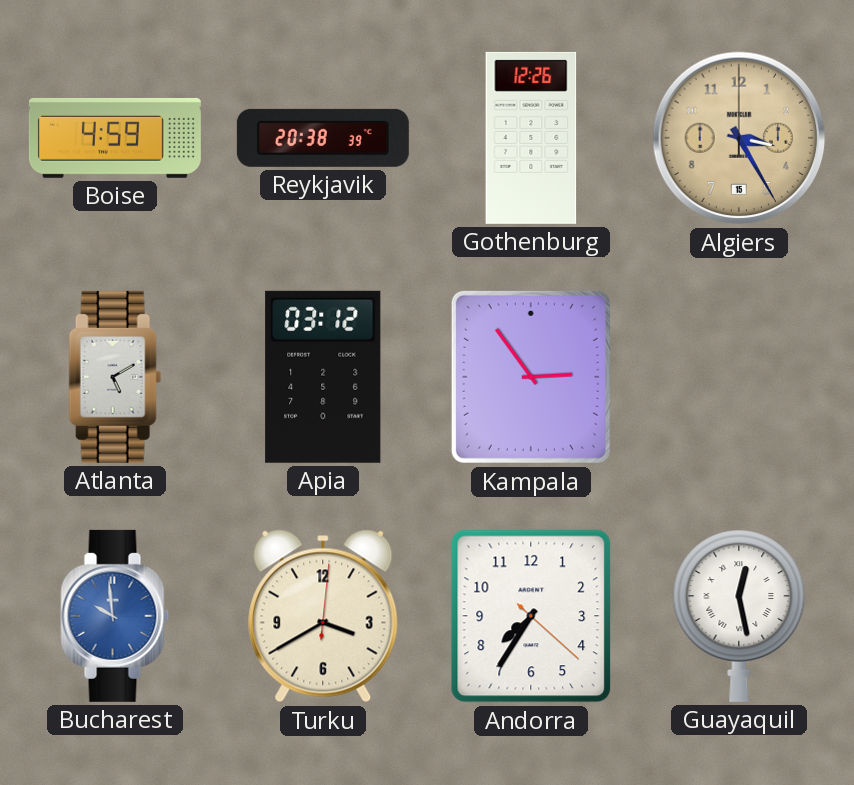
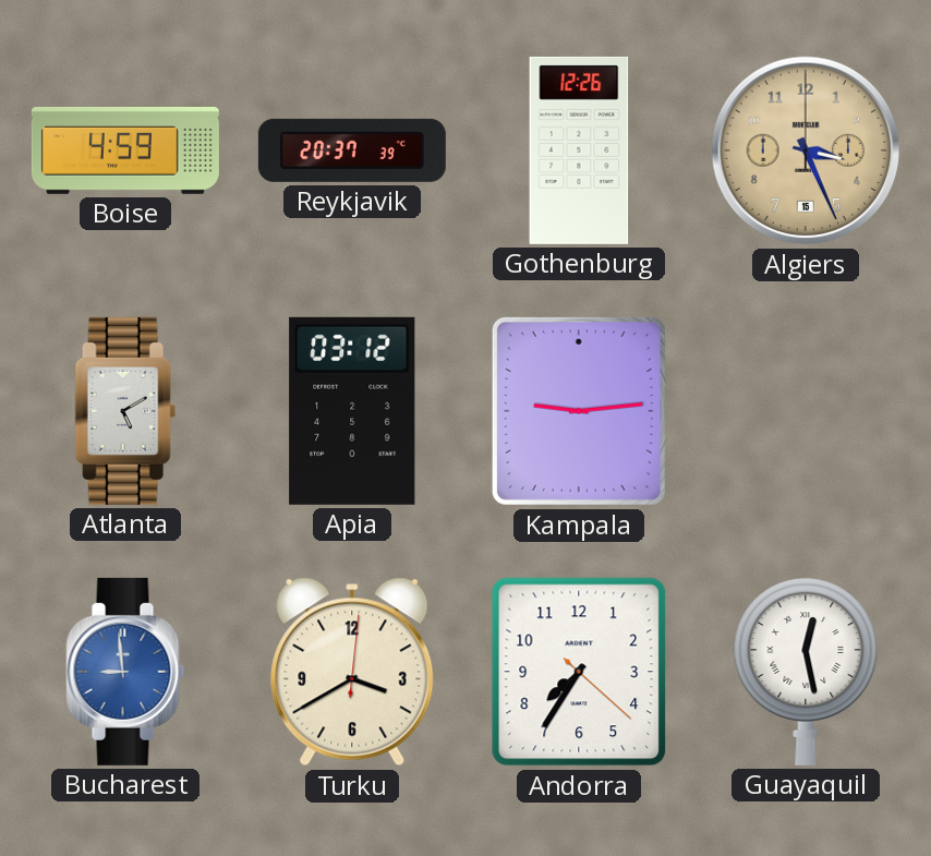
Reykjavik: 20:38 -> 20:37 (352, 150)
Algiers: 3:25 -> 3:26 (806, 150)
Kampala: 2:54 -> 9:14 (579, 411)
Bucharest: 9:59 -> 8:59 (125, 672)
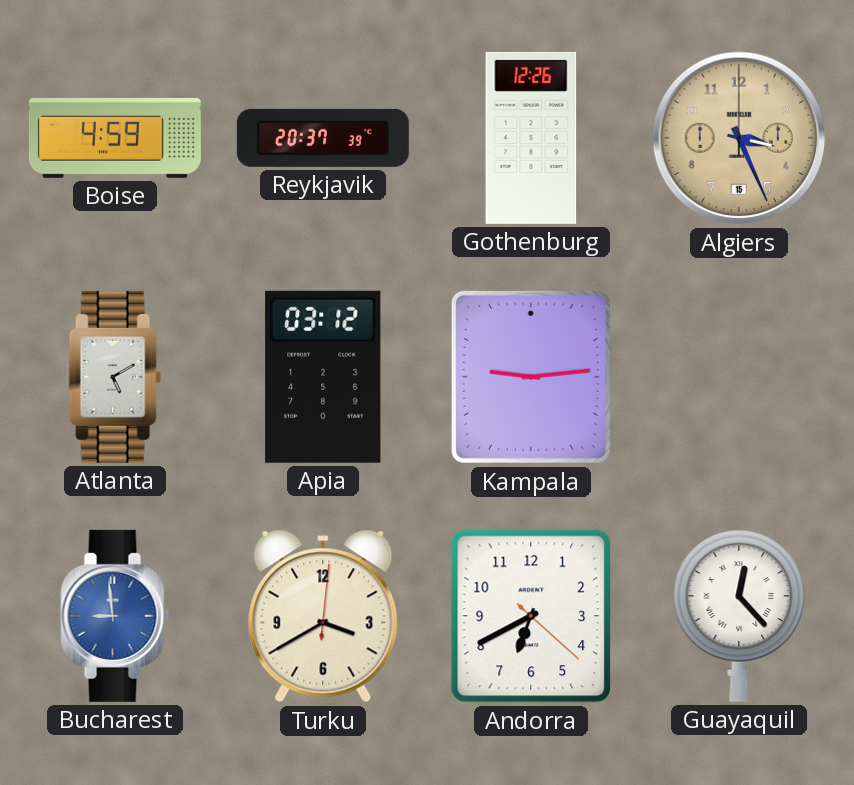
Andorra: 7:35 -> 6:40 (531, 616)
Guayaquil: 12:28 -> 12:23 (739, 616)
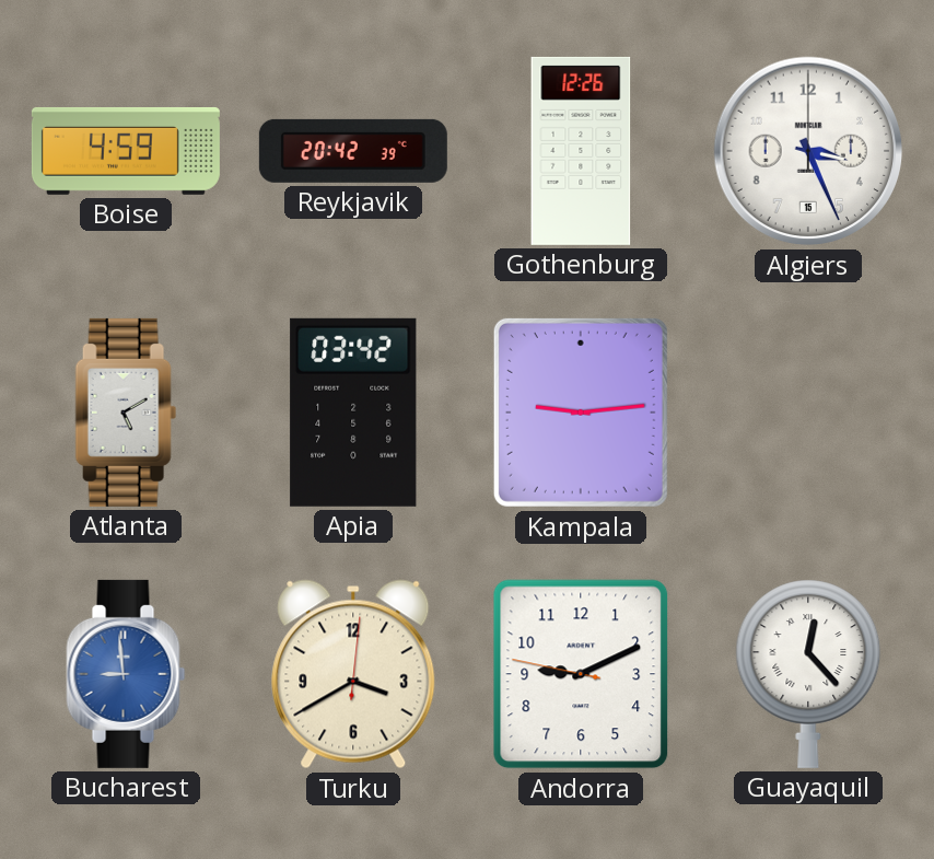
Reykjavik: 20:37 -> 20:42 (353, 151)
Algiers dial: champagne -> white (808, 151)
Apia: 03:12 -> 03:42 (353, 413)
Andorra: 6:40 -> 9:10 (581, 674)
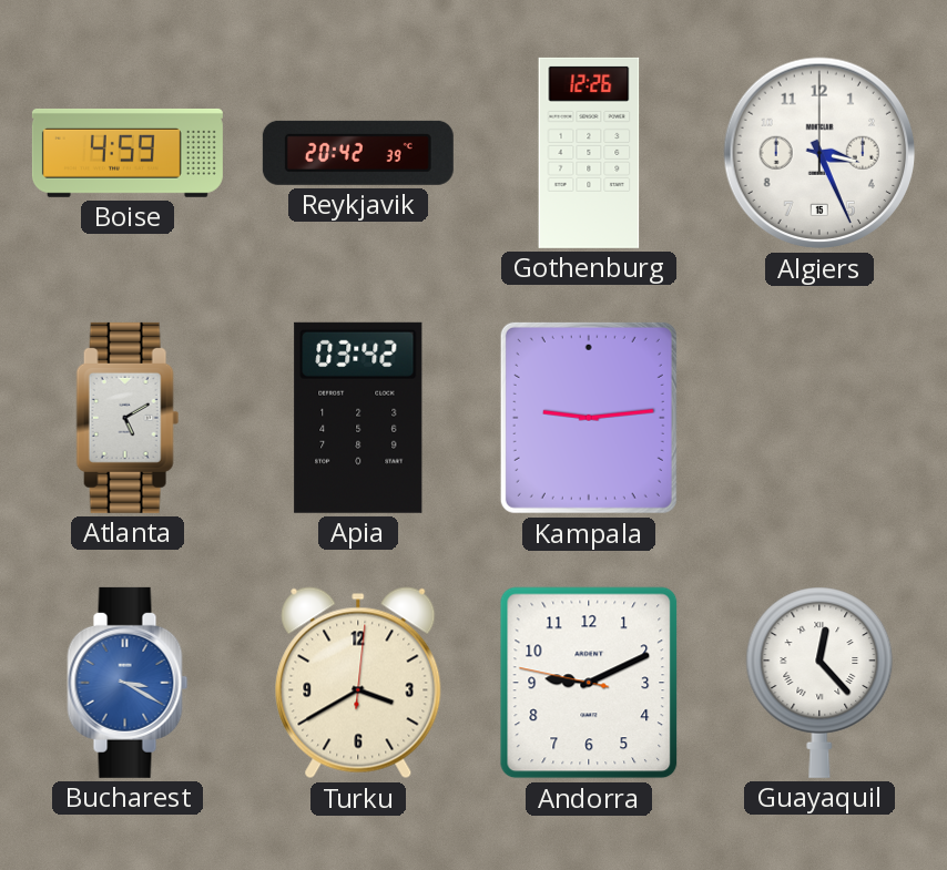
Bucharest: 8:59 -> 3:20 (128, 683)
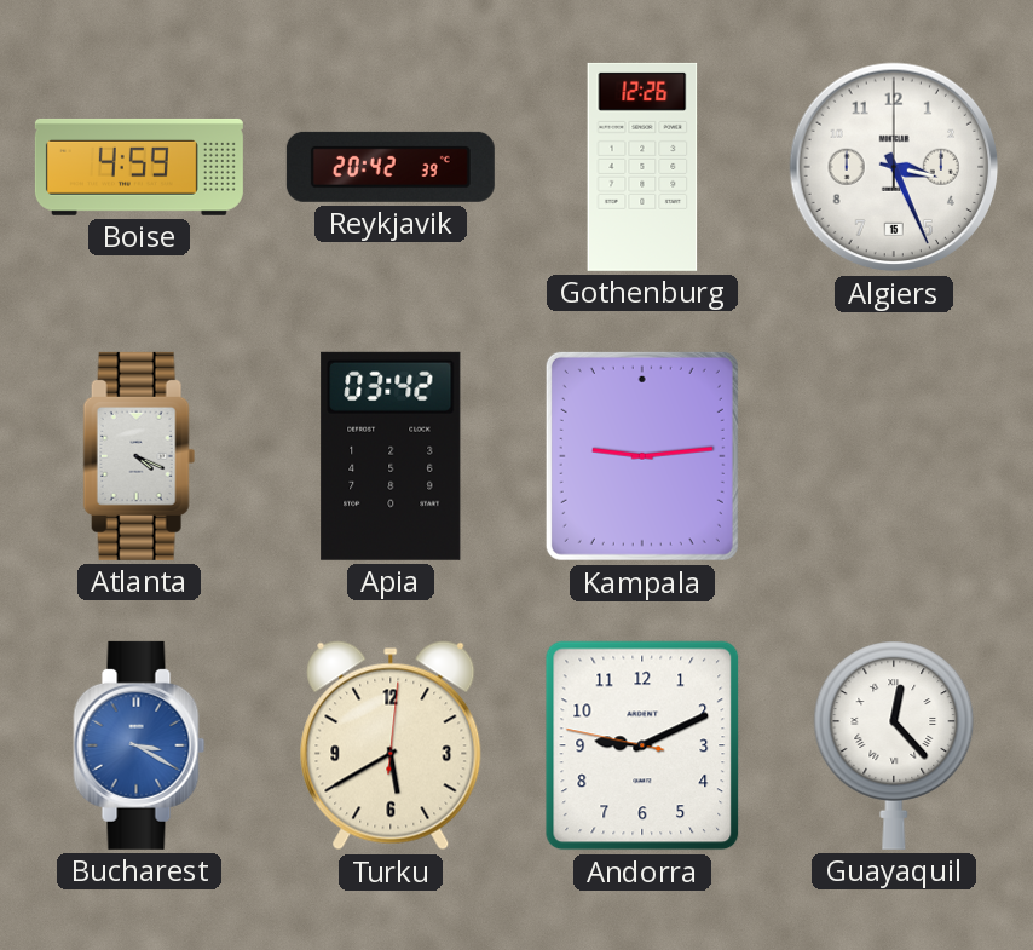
Atlanta: 5:10 -> 4:19 (139, 456)
Turku: 3:40 -> 5:40 (391, 745)
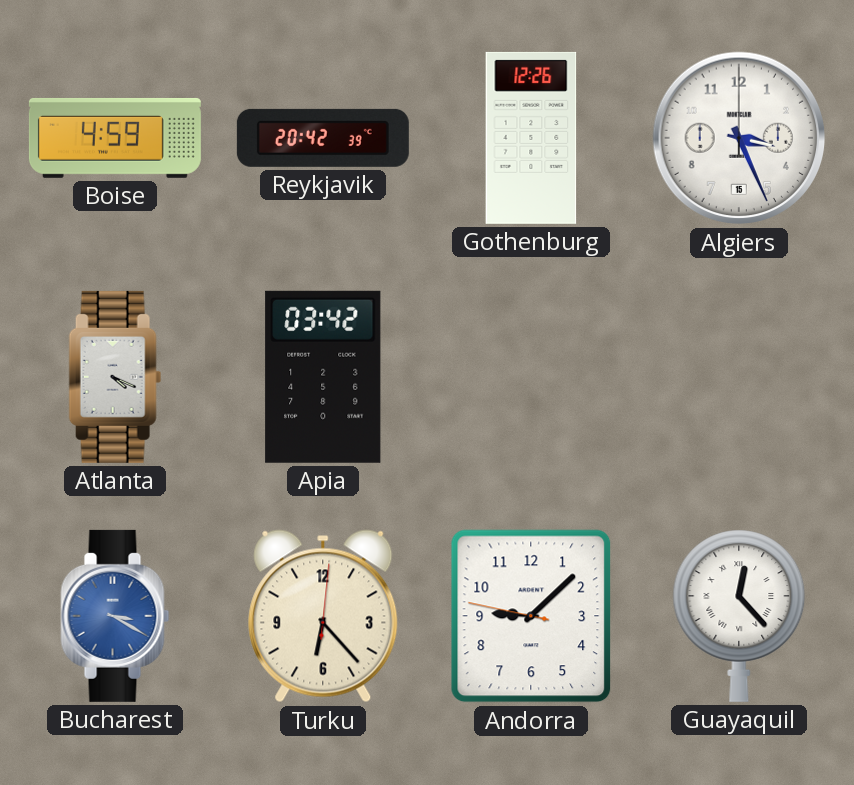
Kampala: 9:14 -> none (642, 456)
Turku: 5:40 -> 6:23 (323, 616)
Andorra: 9:10 -> 9:07 (531, 616)
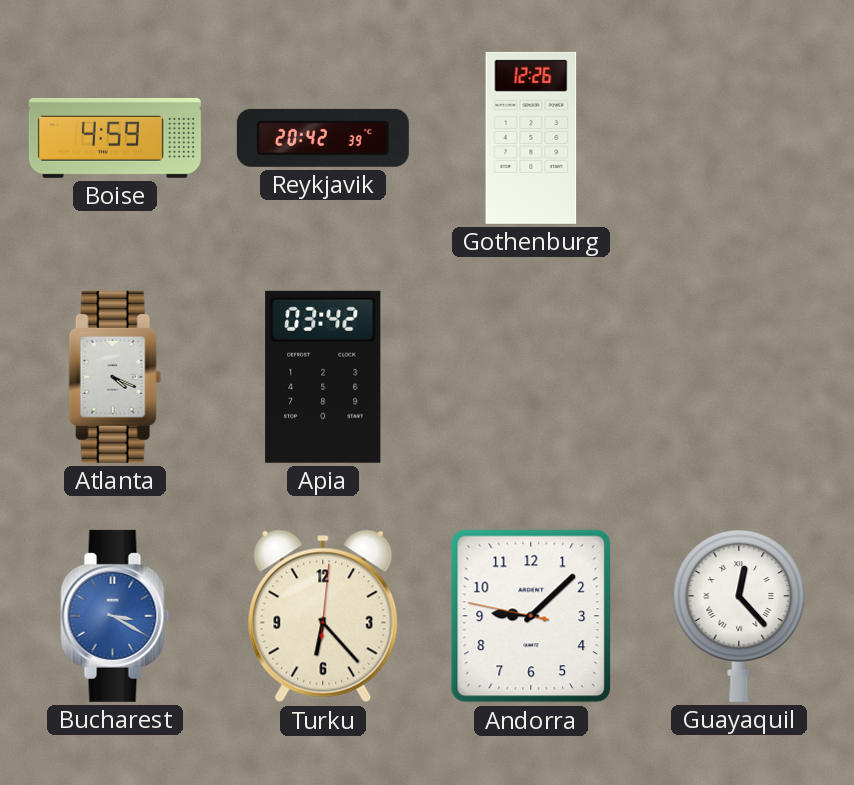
Algiers: 3:26 -> none (739, 138)
